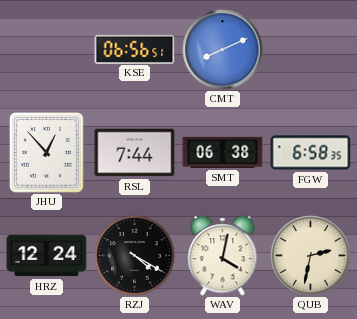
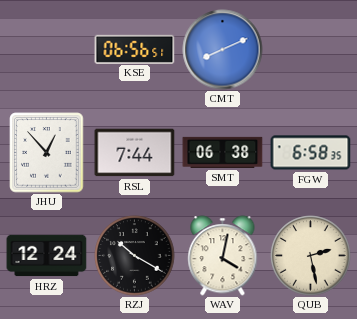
RZJ: 4:20 -> 10:20 (135, 256)
QUB: 2:32 -> 2:28 (311, 256)
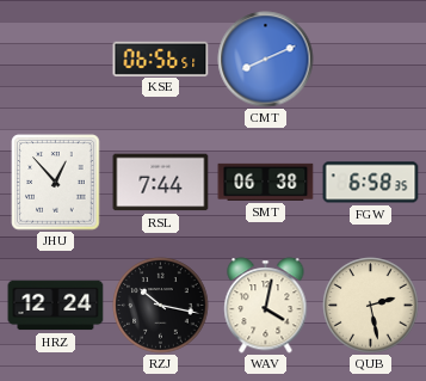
RZJ: 10:20 -> 10:17 (161, 306)
